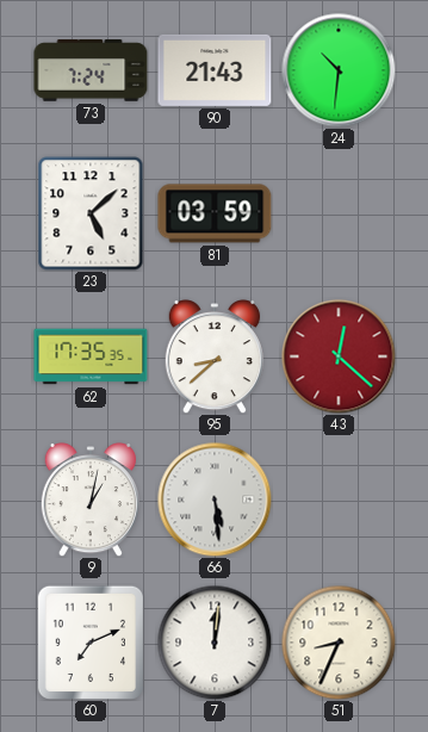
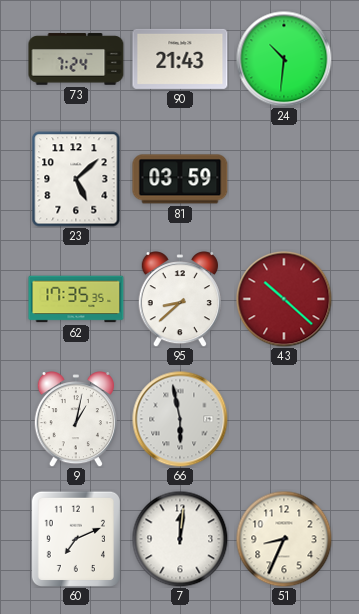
43: 12:22 -> 10:22 (284, 299)
66: 5:29 -> 5:58 (180, 419)
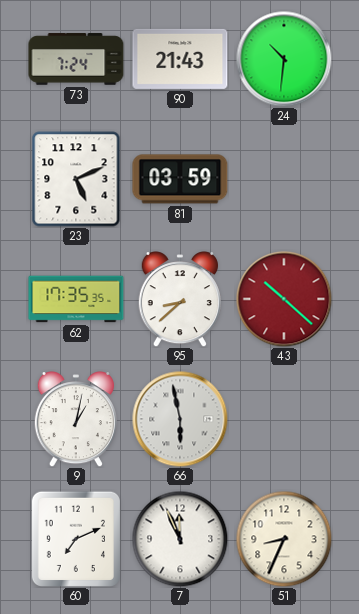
23: 5:08 -> 5:11 (76, 179)
7: 12:01 -> 11:56 (180, 539)
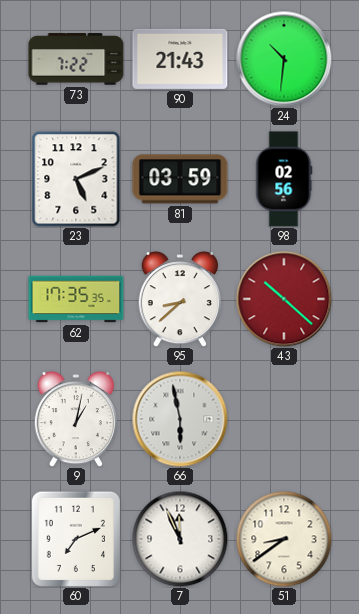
73: 7:24 -> 7:22 (76, 59)
98: none -> 02:56 (284, 179)
51: 8:34 -> 8:39 (284, 539)
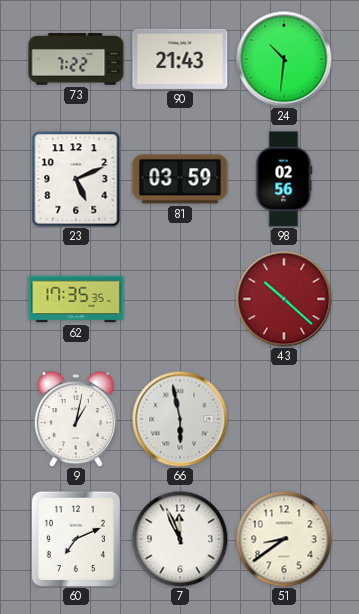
95: 8:38 -> none (180, 299)
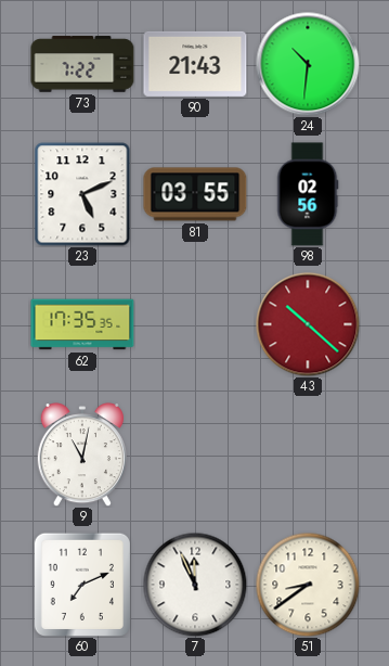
81: 03:59 -> 03:55 (195, 194)
9: 1:02 -> 11:02 (82, 454)
66: 5:58 -> none (180, 419)
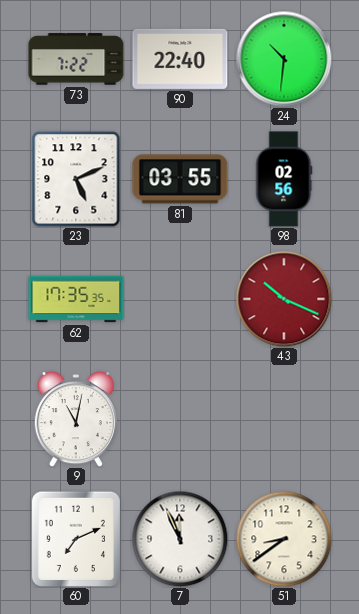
90: 21:43 -> 22:40 (180, 59)
43: 10:22 -> 10:19 (284, 299)
